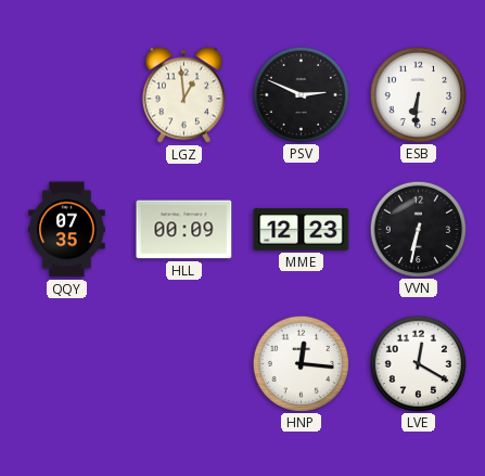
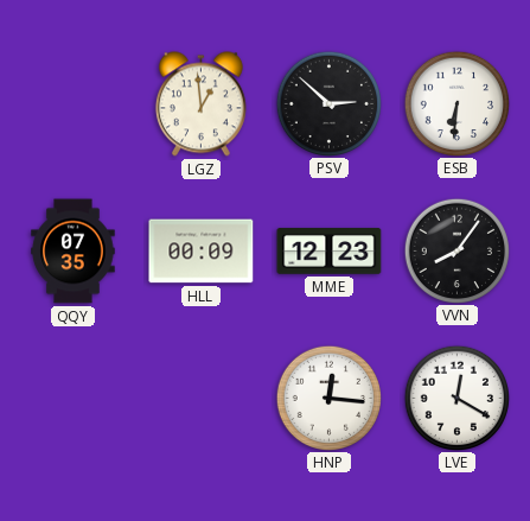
PSV: 2:49 -> 2:52 (328, 103)
VVN: 6:32 -> 8:06 (456, 250)
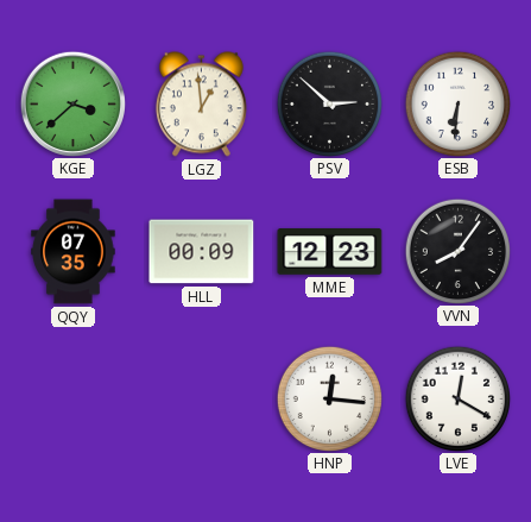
KGE: none -> 3:38 (72, 103)
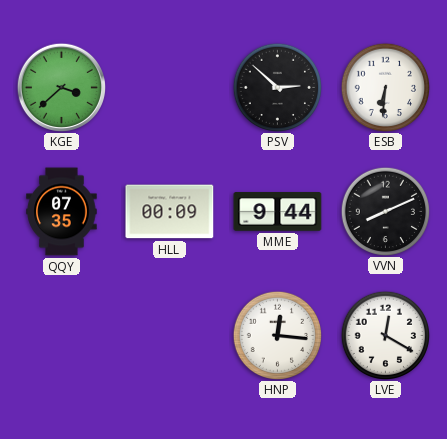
LGZ: 12:59 -> none (201, 105)
MME: 12:23 -> 9:44 (278, 212)
VVN: 8:06 -> 8:11 (385, 211)
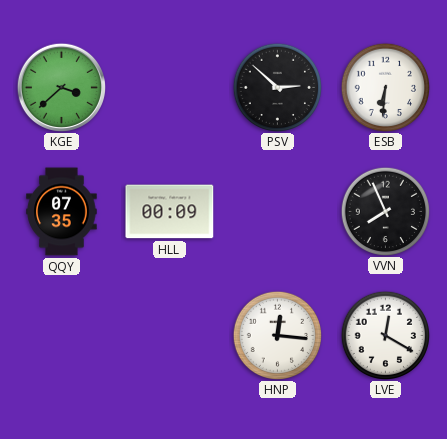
MME: 9:44 -> none (278, 212)
VVN: 8:11 -> 7:56 (385, 211)
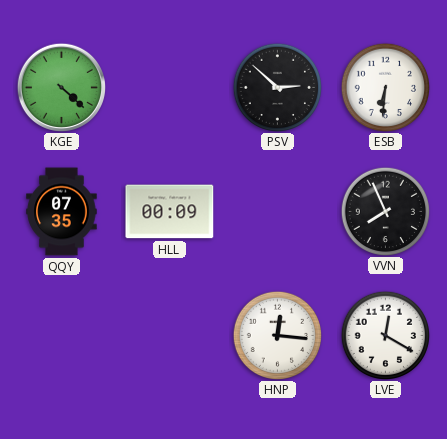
KGE: 3:38 -> 4:22 (61, 87)
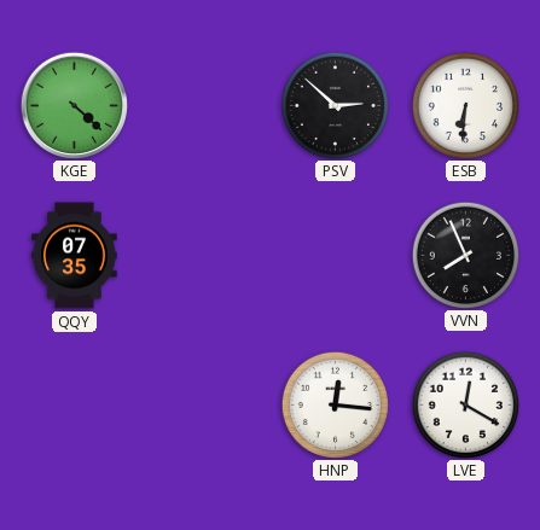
HLL: 00:09 -> none (170, 212)
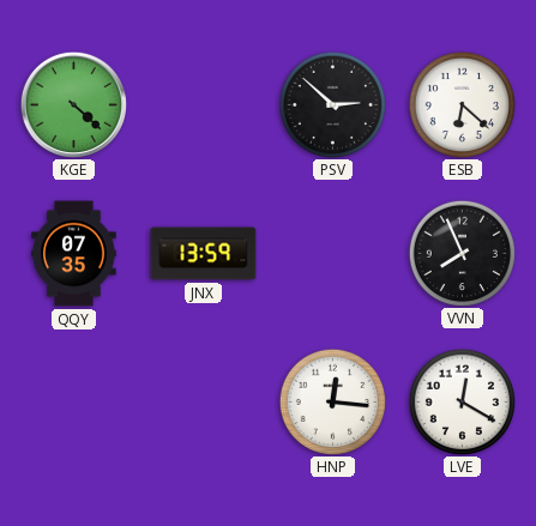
ESB: 6:31 -> 6:22 (462, 104)
JNX: none -> 13:59 (204, 254)
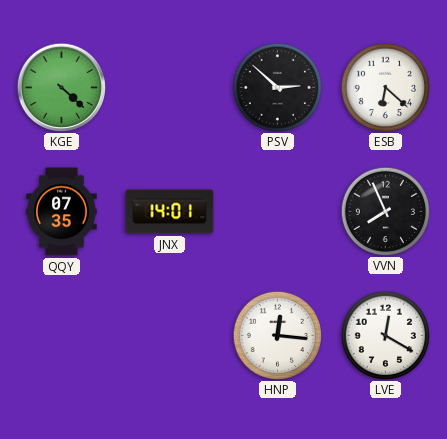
JNX: 13:59 -> 14:01 (170, 212)
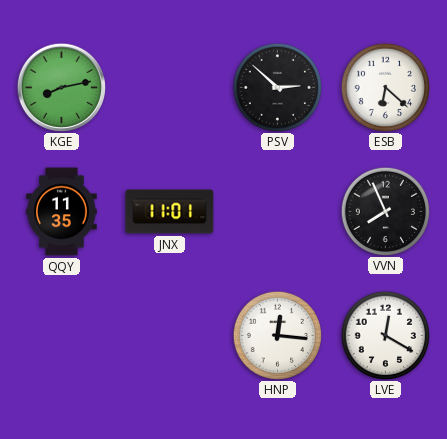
KGE: 4:22 -> 8:13 (61, 87)
QQY: 07:35 -> 11:35 (62, 212)
JNX: 14:01 -> 11:01 (170, 212)
